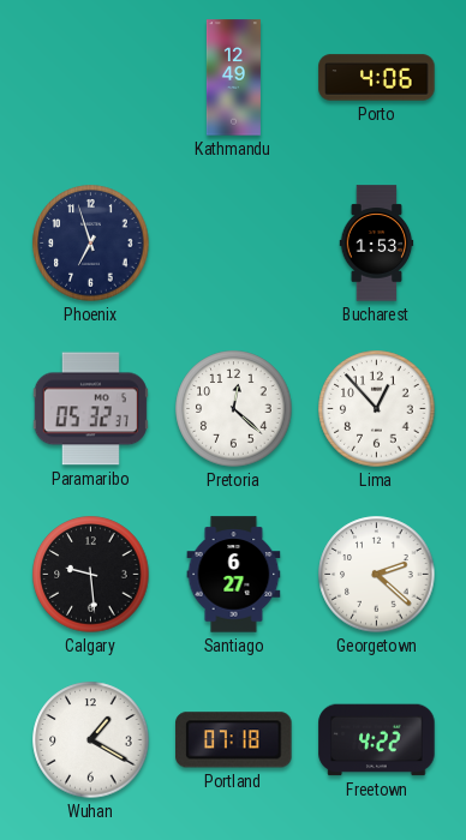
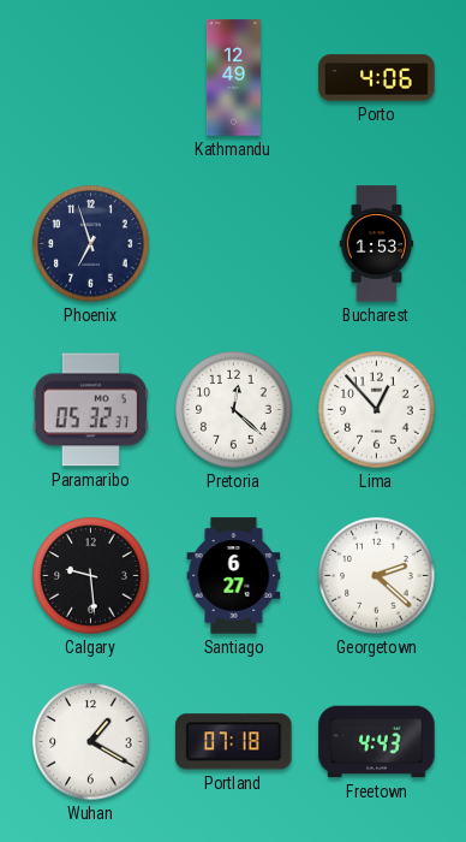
Freetown: 4:22 -> 4:43 (377, 742)
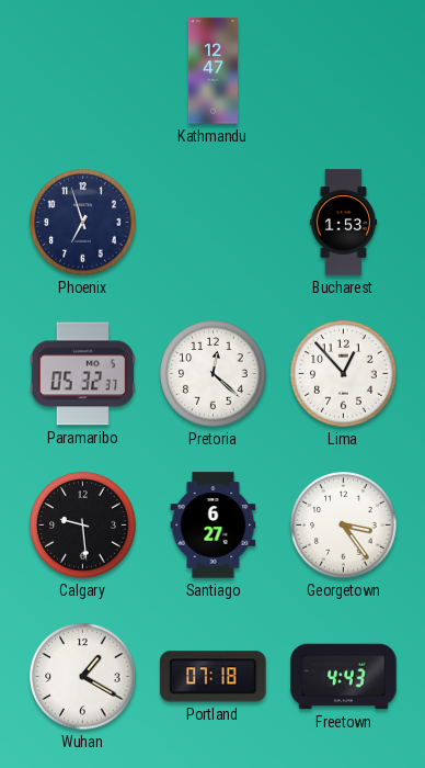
Kathmandu: 12:49 -> 12:47 (213, 71)
Porto: 4:06 -> none (377, 78)
Georgetown: 2:22 -> 3:24 (344, 526)
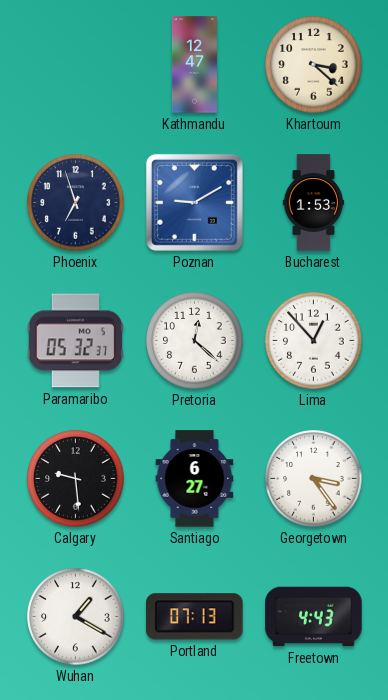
Khartoum: none -> 3:22 (314, 65)
Poznan: none -> 9:10 (194, 202)
Portland: 07:18 -> 07:13 (195, 617)
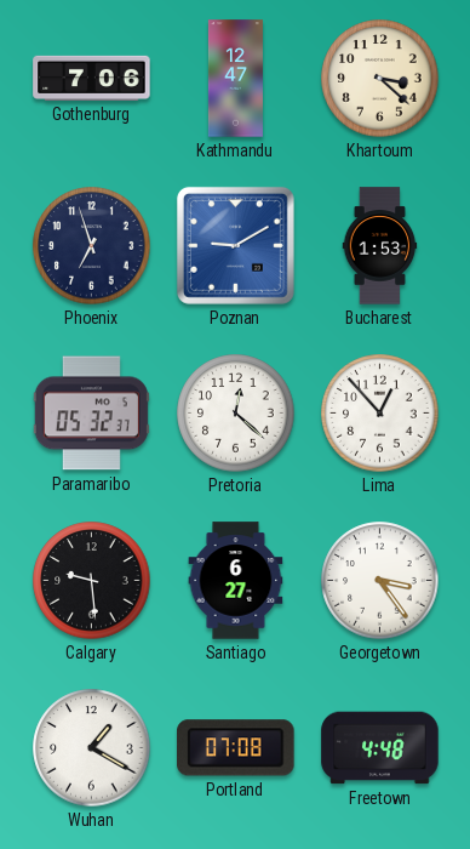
Gothenburg: none -> 7:06 (92, 78)
Portland: 07:13 -> 07:08 (236, 748)
Freetown: 4:43 -> 4:48 (380, 748)
